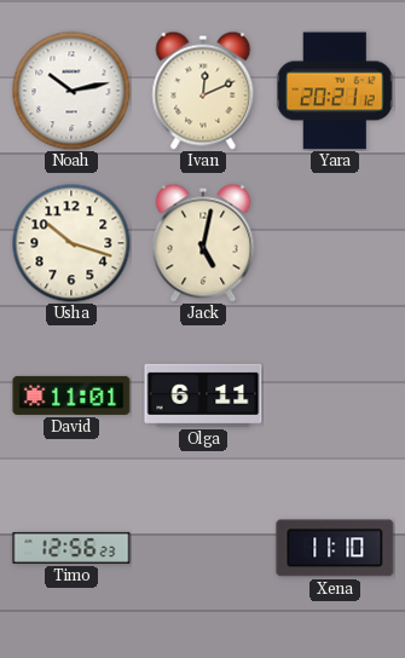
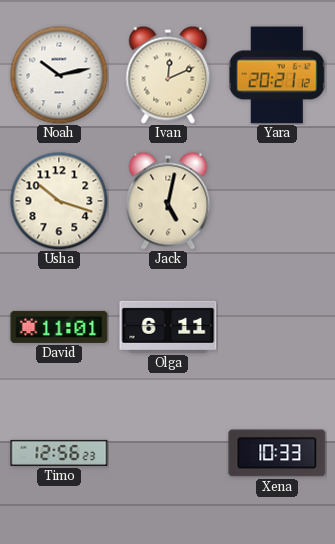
Xena: 11:10 -> 10:33 (277, 453)
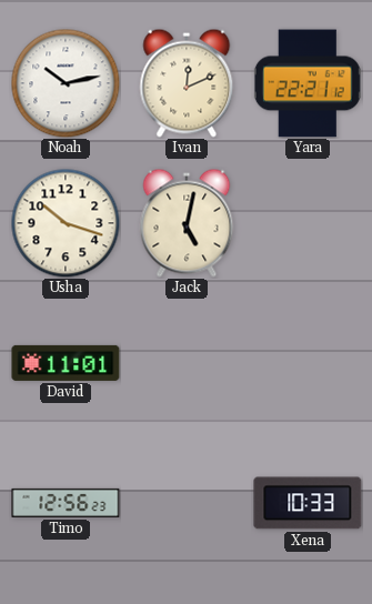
Yara: 20:21 -> 22:21 (308, 83)
Olga: 6:11 -> none (168, 327)
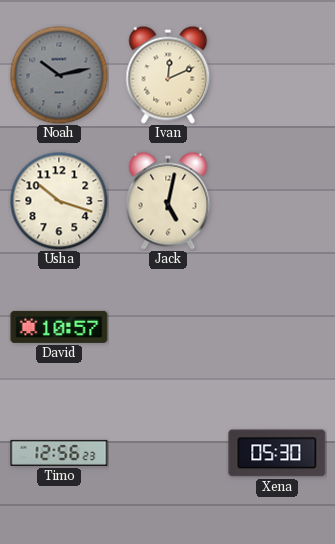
Noah dial: white -> grey (59, 75)
Yara: 22:21 -> none (308, 83)
David: 11:01 -> 10:57 (59, 327)
Xena: 10:33 -> 05:30 (277, 453)
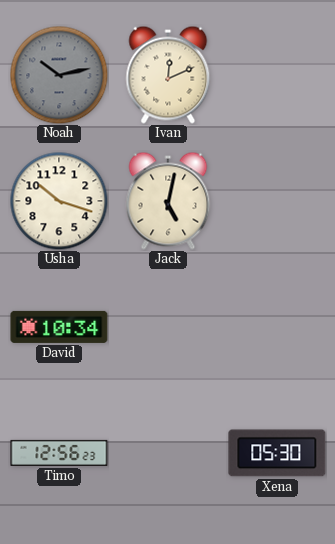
David: 10:57 -> 10:34 (59, 327)
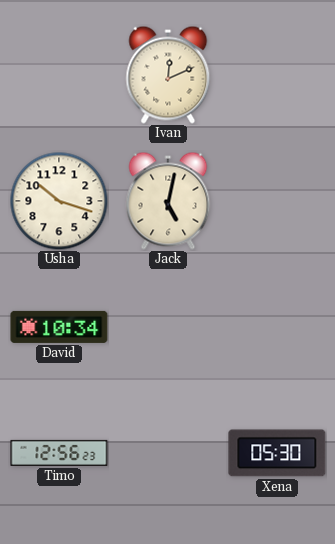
Noah: 10:13 -> none (59, 75)
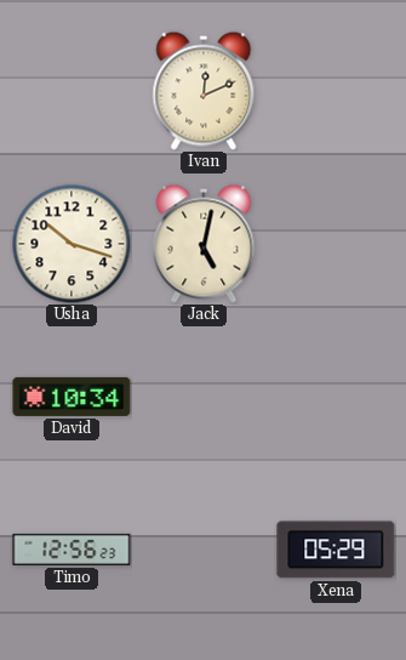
Xena: 05:30 -> 05:29 (336, 550)
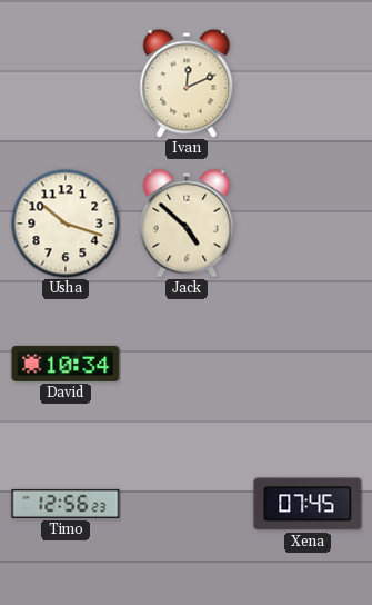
Jack: 5:02 -> 4:52 (187, 224)
Xena: 05:29 -> 07:45 (308, 504)
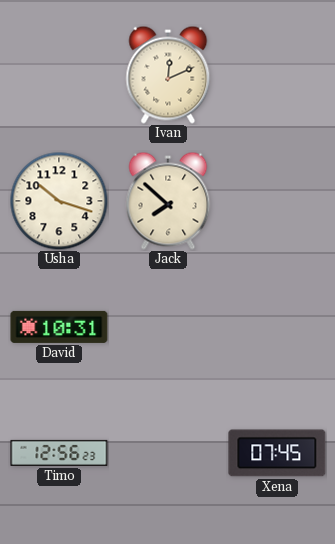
Jack: 4:52 -> 7:52 (168, 201)
David: 10:34 -> 10:31 (59, 327)
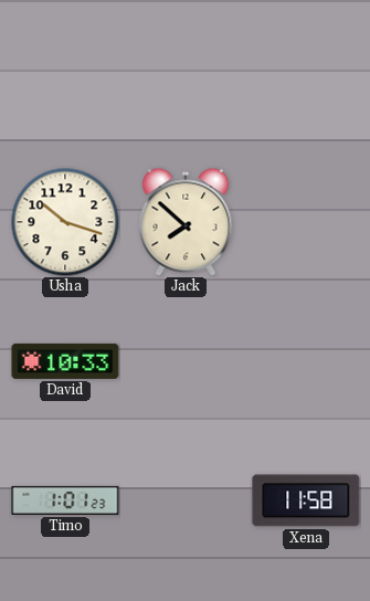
Ivan: 12:11 -> none (168, 75)
David: 10:31 -> 10:33 (65, 361)
Timo: 12:56 -> 1:01 (65, 500)
Xena: 07:45 -> 11:58 (306, 500)
